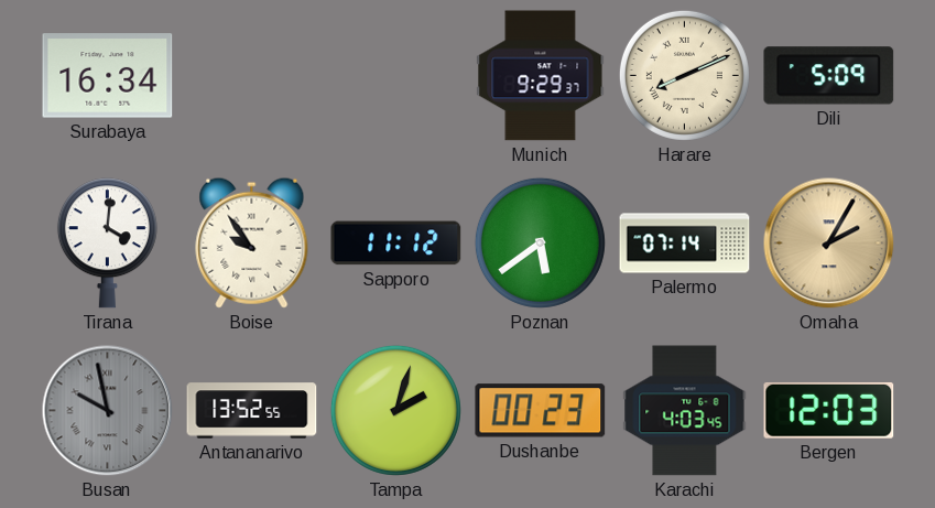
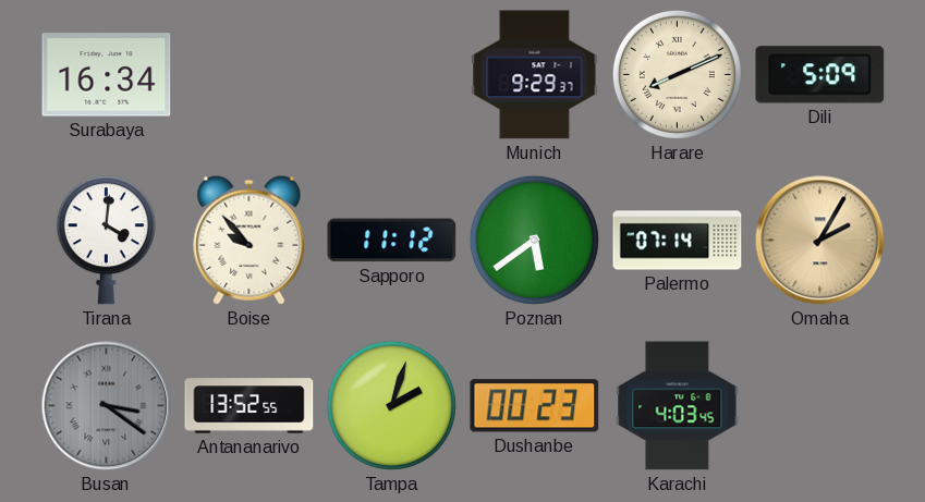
Boise: 9:54 -> 9:53 (249, 240)
Busan: 9:58 -> 3:21 (107, 406)
Bergen: 12:03 -> none (829, 410)
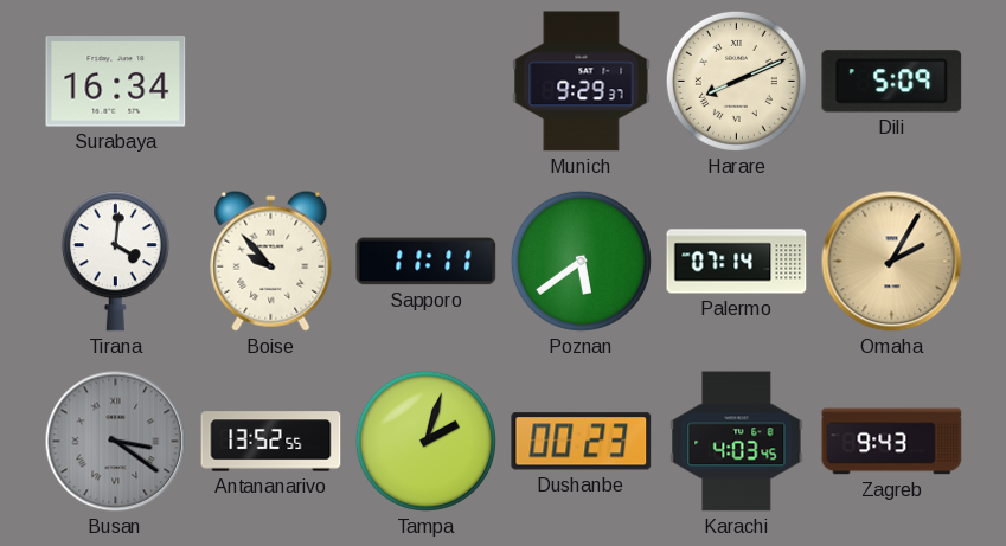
Sapporo: 11:12 -> 11:11 (427, 262)
Zagreb: none -> 9:43 (892, 442)
